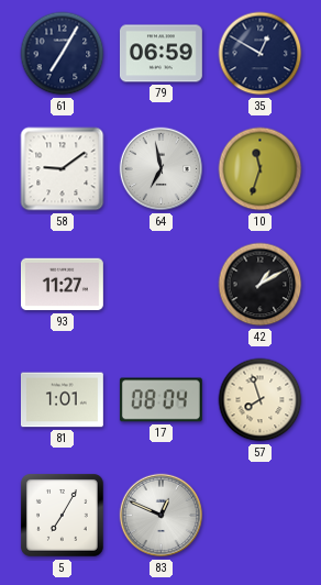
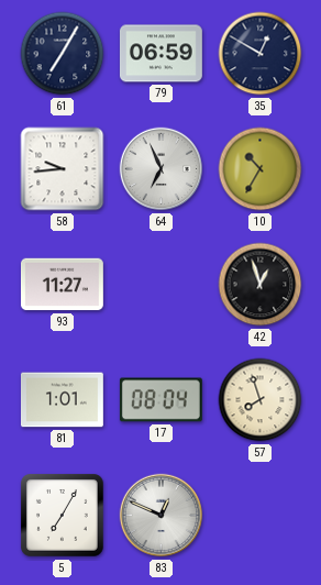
58: 9:09 -> 9:44 (63, 169)
64: 6:58 -> 6:56 (162, 169)
10: 11:33 -> 10:35 (261, 169)
42: 1:10 -> 12:57 (261, 285)
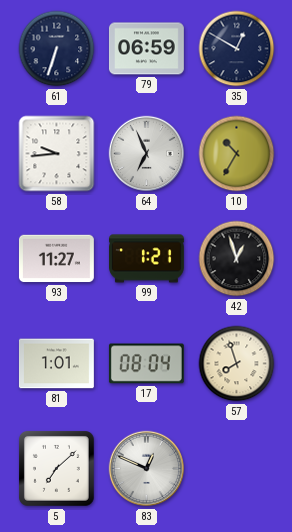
61: 7:05 -> 6:33 (57, 49)
99: none -> 1:21 (147, 259)
5: 7:05 -> 7:08 (57, 469)
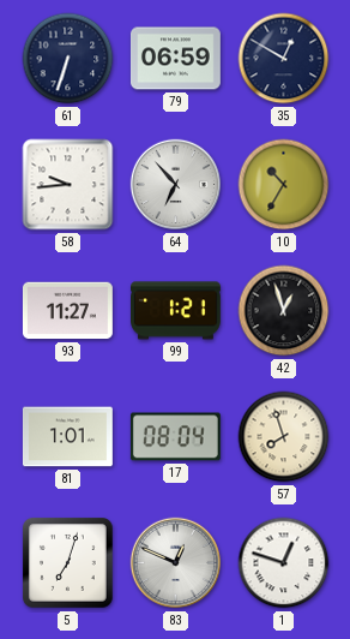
64: 6:56 -> 6:53 (176, 185)
5: 7:08 -> 7:03 (68, 563)
1: none -> 12:48 (284, 563)
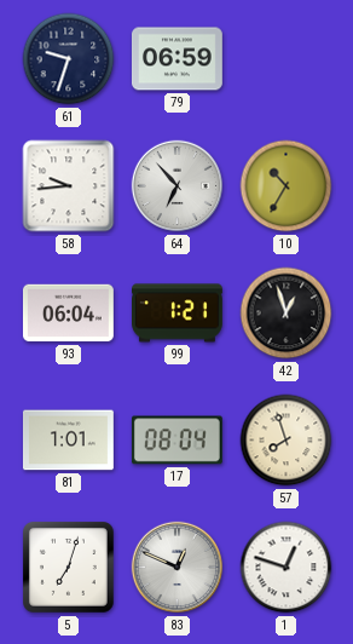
61: 6:33 -> 9:33 (69, 59)
35: 12:50 -> none (284, 59)
93: 11:27 -> 06:04 (68, 314)
